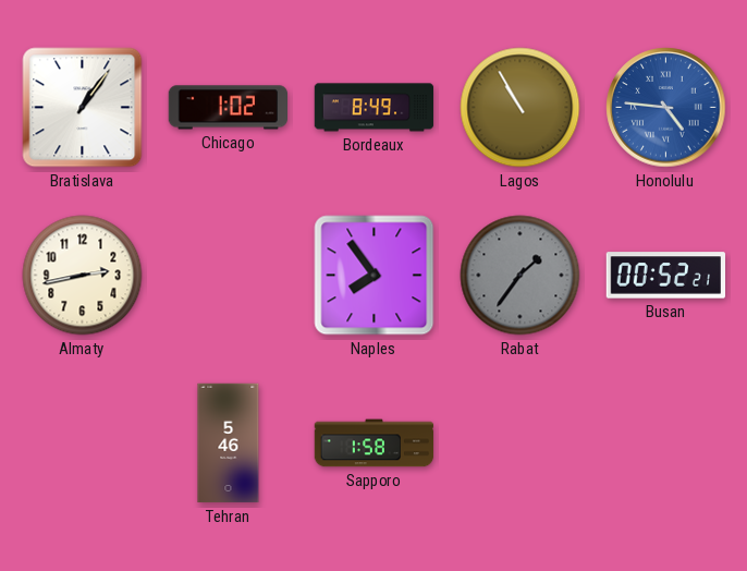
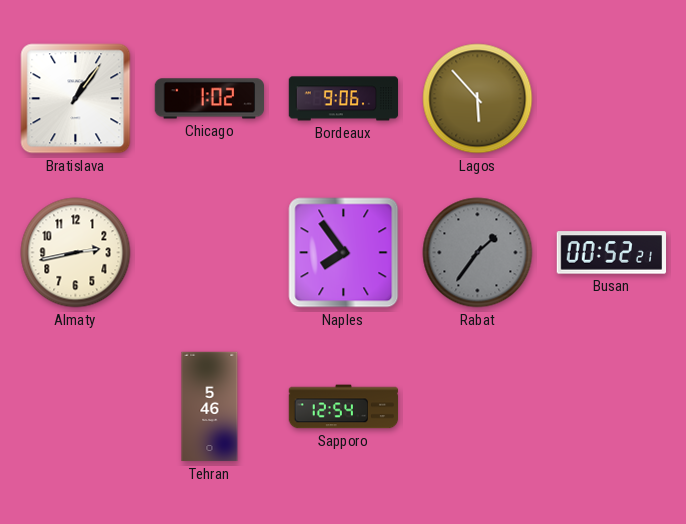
Bordeaux: 8:49 -> 9:06 (344, 99)
Lagos: 10:55 -> 5:53 (478, 99)
Honolulu: 4:46 -> none (666, 108)
Sapporo: 1:58 -> 12:54 (344, 407)
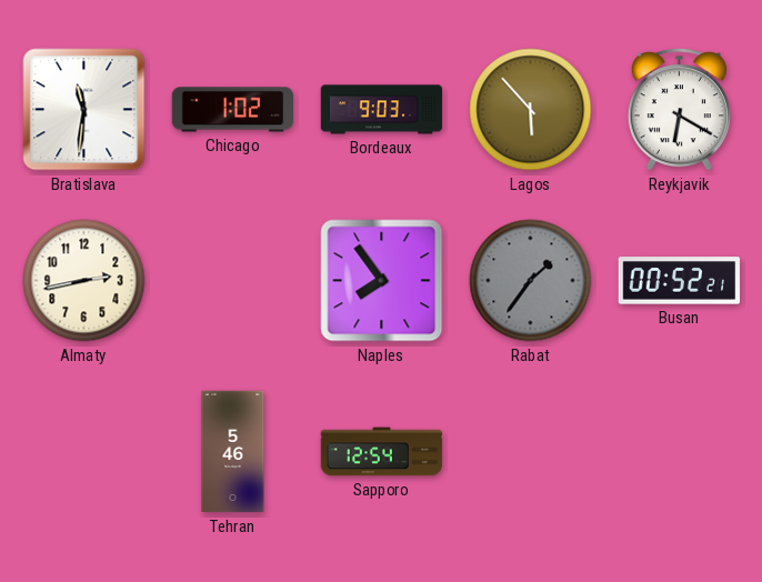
Bratislava: 1:06 -> 11:31 (84, 110)
Bordeaux: 9:06 -> 9:03 (382, 110)
Reykjavik: none -> 6:20 (679, 110)
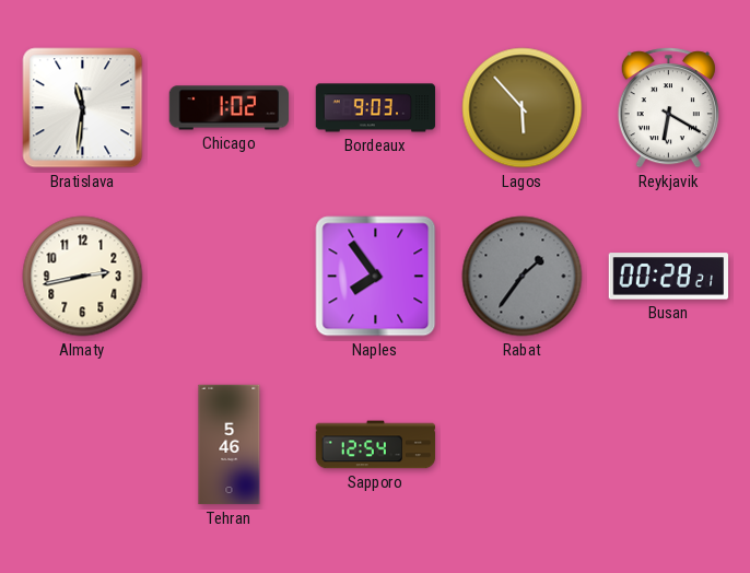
Busan: 00:52 -> 00:28 (669, 277)
